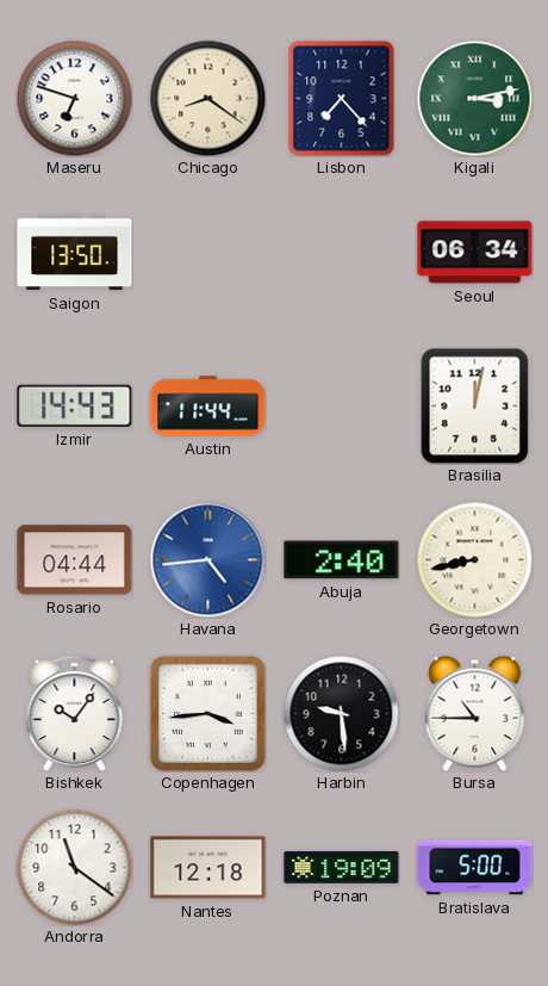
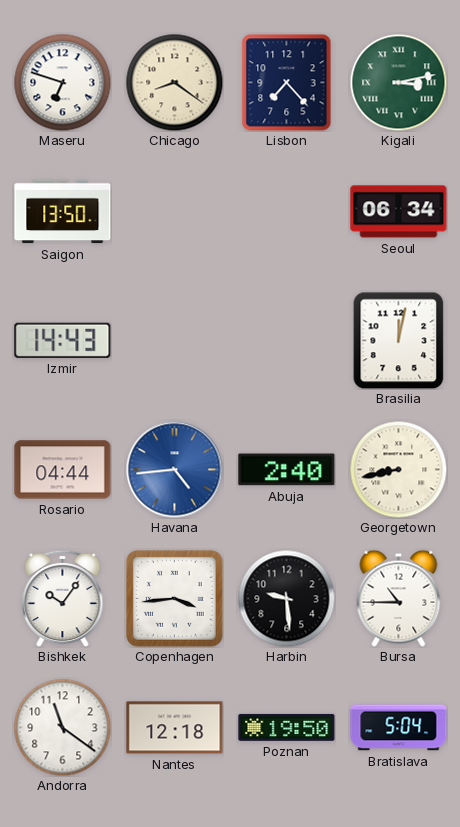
Austin: 11:44 -> none (208, 407)
Poznan: 19:09 -> 19:50 (287, 727)
Bratislava: 5:00 -> 5:04 (399, 728)
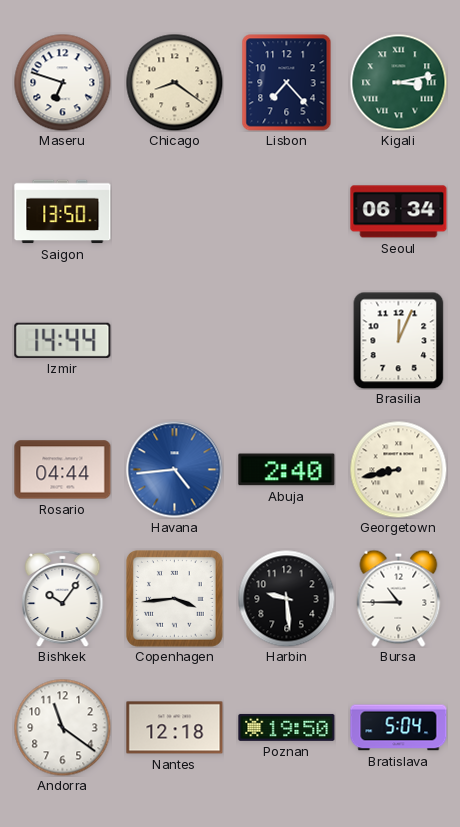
Izmir: 14:43 -> 14:44 (63, 340)
Brasilia: 12:02 -> 12:04 (399, 340)
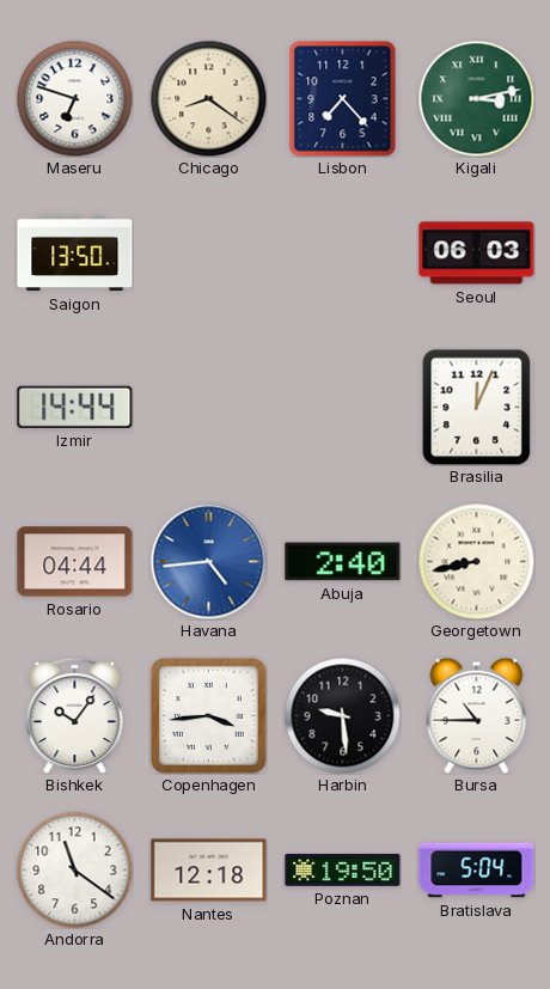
Seoul: 06:34 -> 06:03 (477, 254)
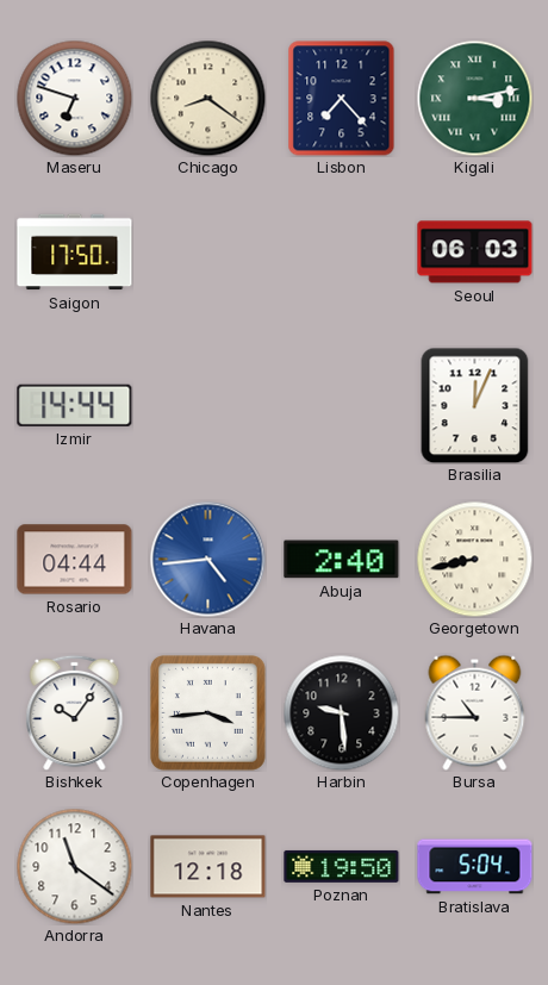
Saigon: 13:50 -> 17:50 (75, 253)
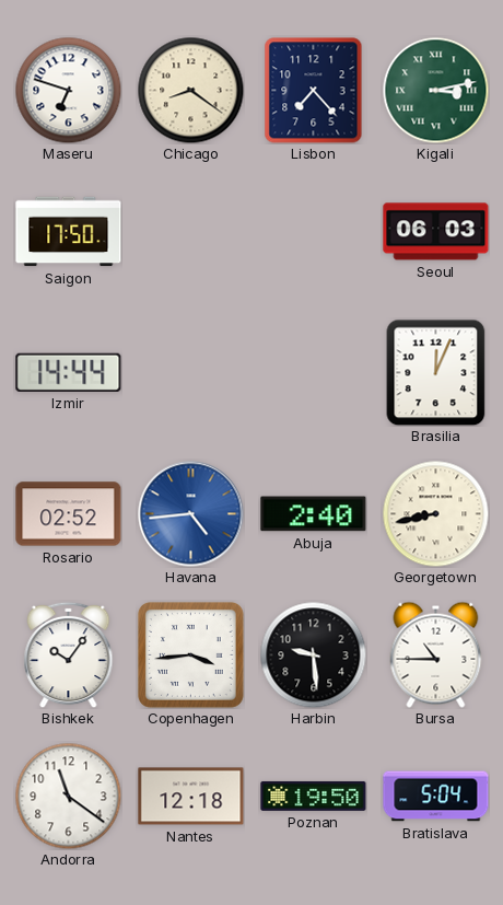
Rosario: 04:44 -> 02:52 (69, 514)
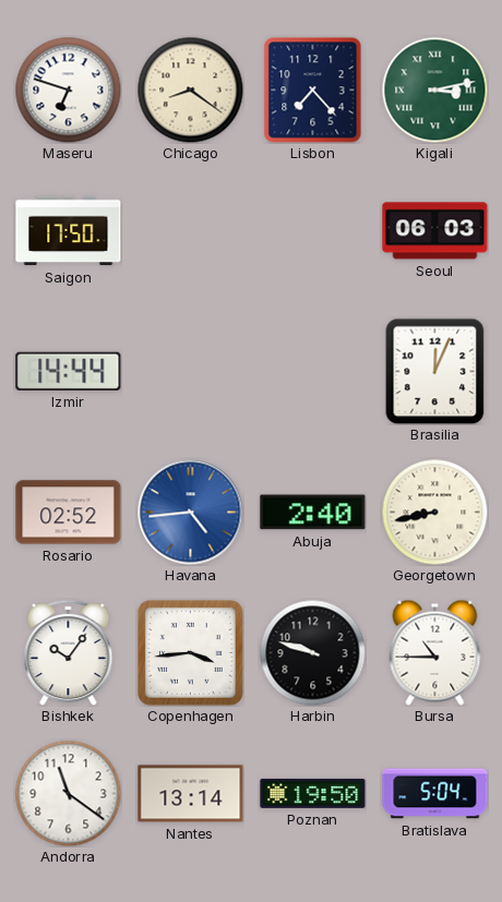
Harbin: 9:29 -> 9:48 (312, 652)
Nantes: 12:18 -> 13:14 (191, 794)
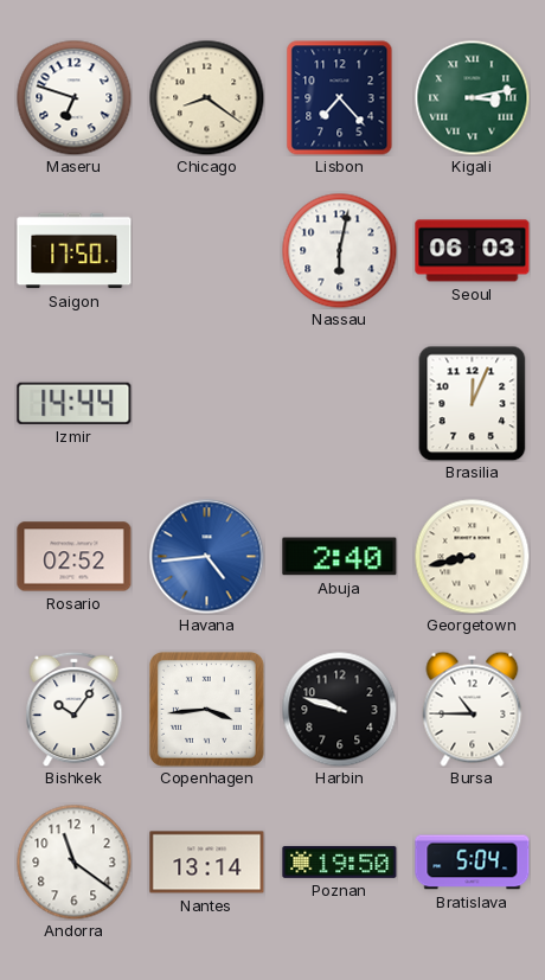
Nassau: none -> 6:02 (339, 250)
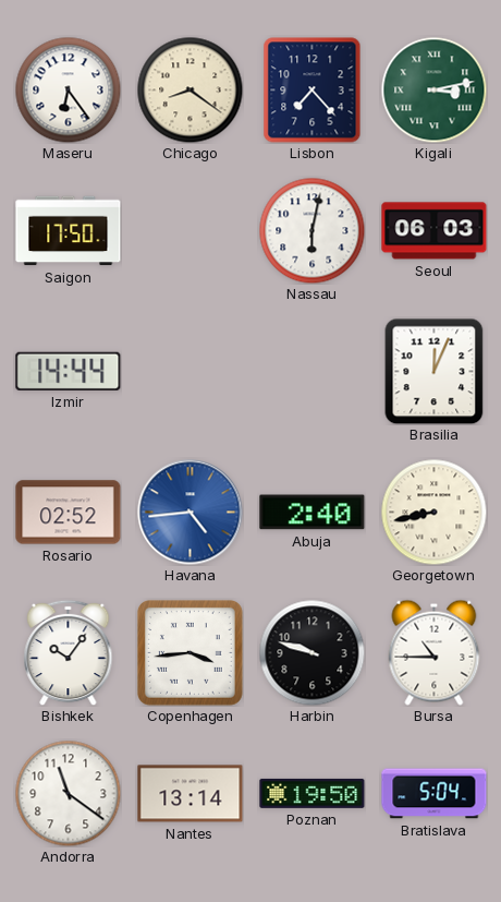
Maseru: 6:48 -> 6:24 (68, 89)
